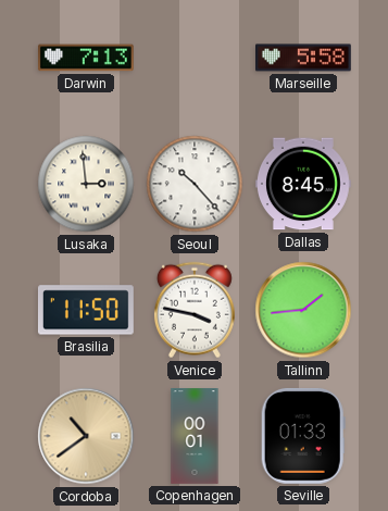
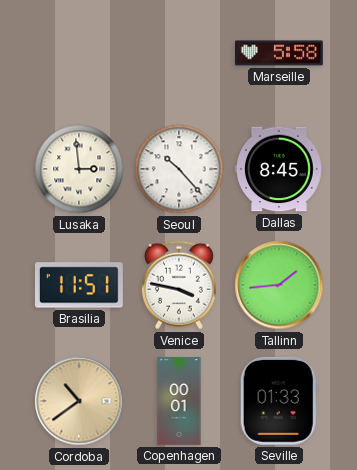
Darwin: 7:13 -> none (86, 58)
Brasilia: 11:50 -> 11:51 (79, 285)
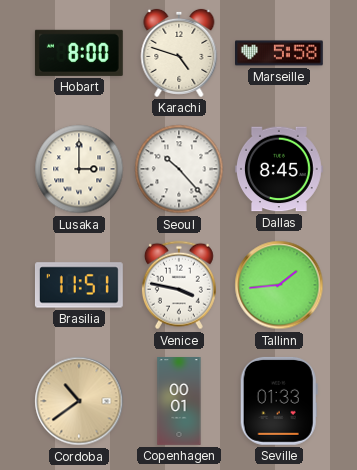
Hobart: none -> 8:00 (79, 53)
Karachi: none -> 4:48 (179, 53)
Lusaka: 2:59 -> 3:00 (79, 169)
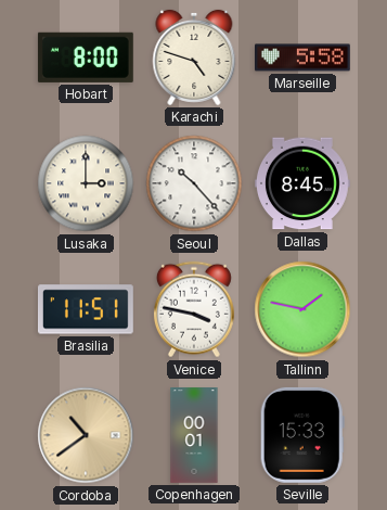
Tallinn: 1:44 -> 1:47 (302, 309)
Seville: 01:33 -> 15:33 (302, 435)
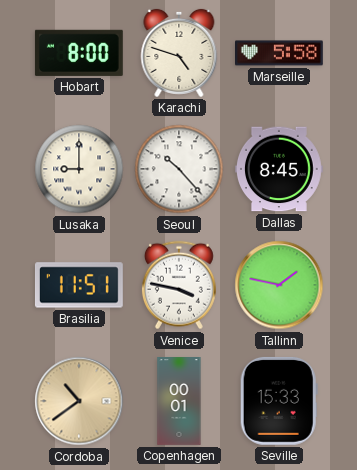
Lusaka: 3:00 -> 9:00 (79, 169)
